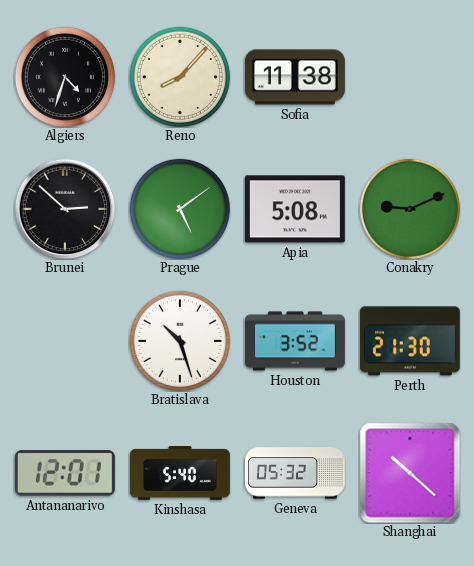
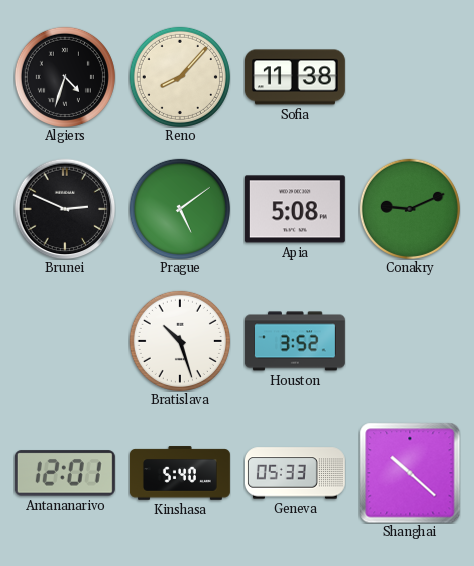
Brunei: 2:52 -> 2:49 (65, 209)
Perth: 21:30 -> none (410, 341)
Geneva: 05:32 -> 05:33 (295, 473)
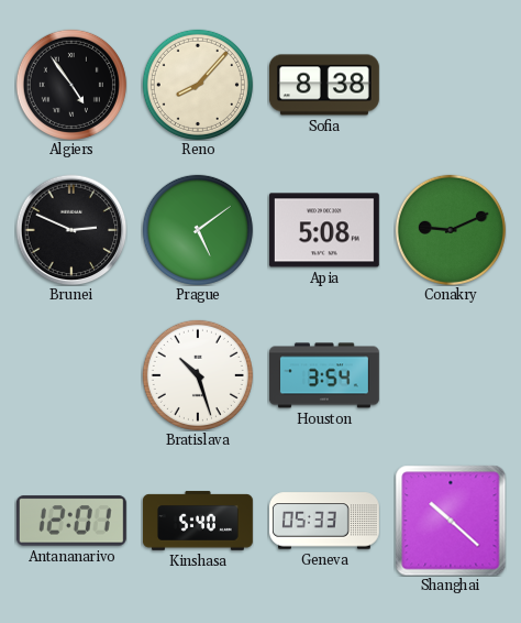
Algiers: 4:33 -> 4:54 (71, 85)
Sofia: 11:38 -> 8:38 (324, 85)
Houston: 3:52 -> 3:54 (324, 375)
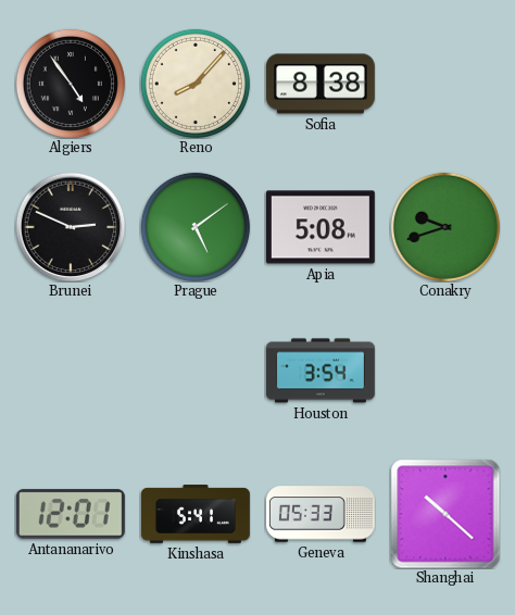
Conakry: 9:11 -> 9:42 (445, 227)
Bratislava: 10:27 -> none (198, 375)
Kinshasa: 5:40 -> 5:41 (196, 514)
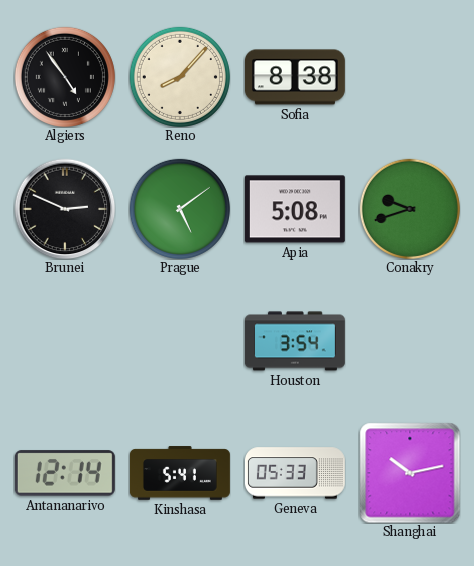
Antananarivo: 12:01 -> 12:14 (65, 473)
Shanghai: 10:22 -> 10:13 (410, 473)
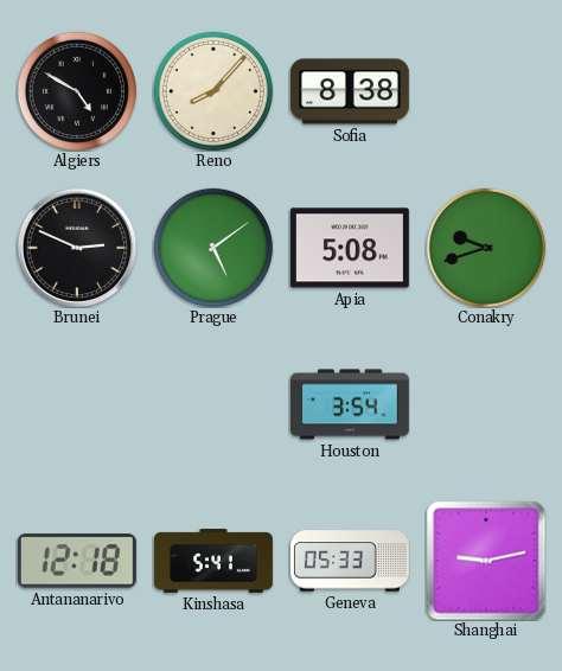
Algiers: 4:54 -> 4:50 (77, 91)
Antananarivo: 12:14 -> 12:18 (77, 561)
Shanghai: 10:13 -> 9:13 (486, 561)
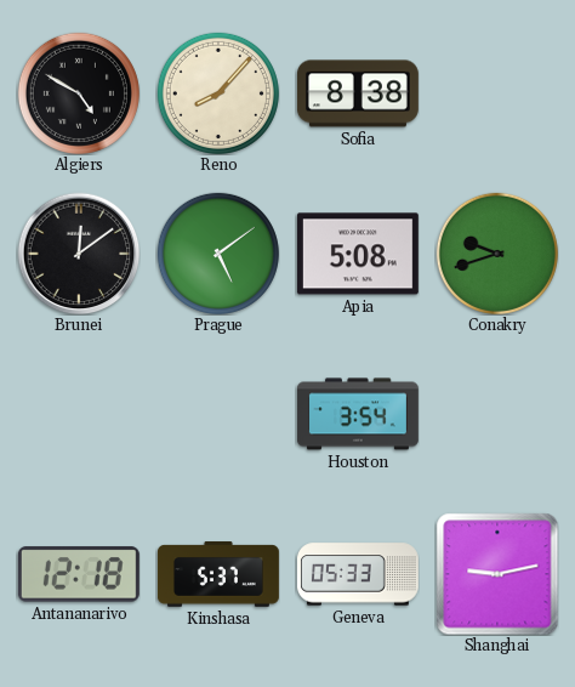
Brunei: 2:49 -> 12:09 (79, 254)
Kinshasa: 5:41 -> 5:37 (218, 574)
